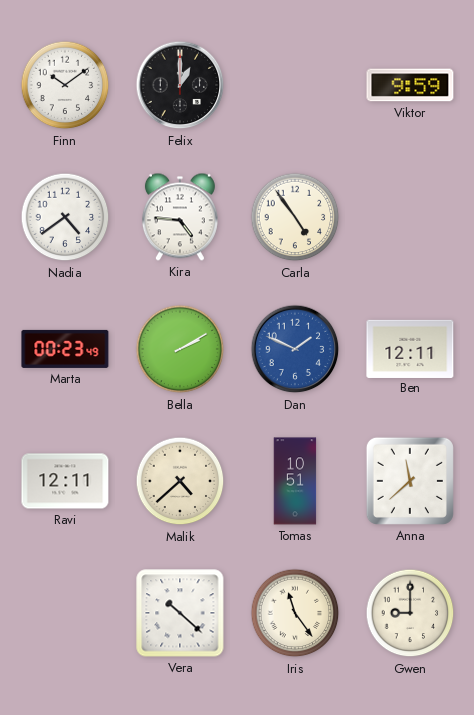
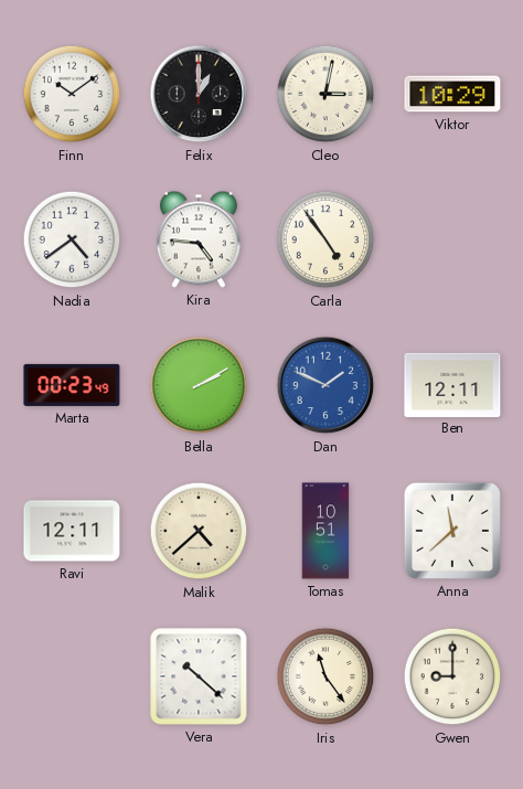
Cleo: none -> 3:02 (325, 94)
Viktor: 9:59 -> 10:29 (452, 94)
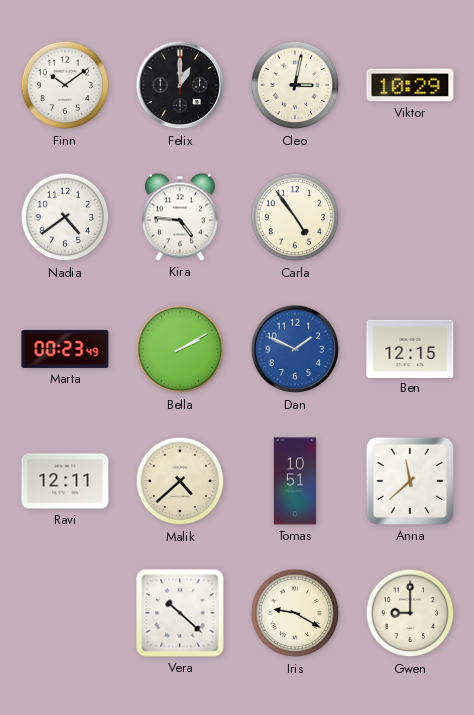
Ben: 12:11 -> 12:15 (410, 348)
Iris: 11:24 -> 9:20 (295, 613)
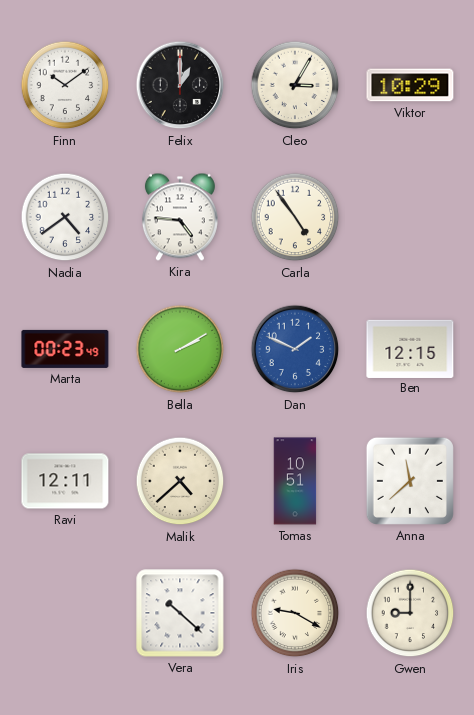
Cleo: 3:02 -> 3:05 (295, 85)
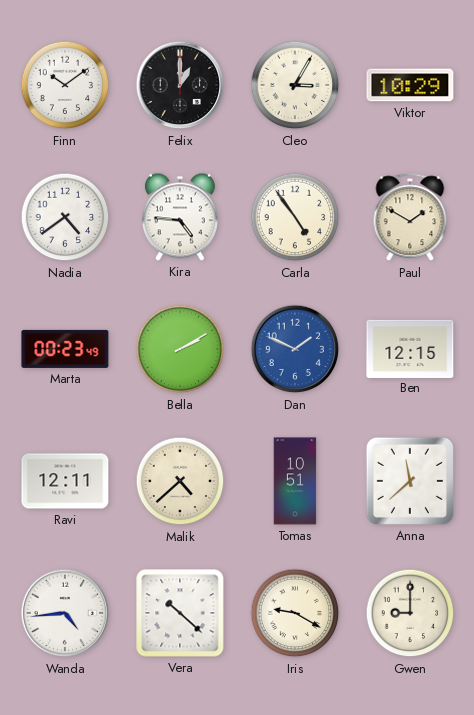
Paul: none -> 1:50 (410, 218)
Wanda: none -> 4:44 (65, 613)
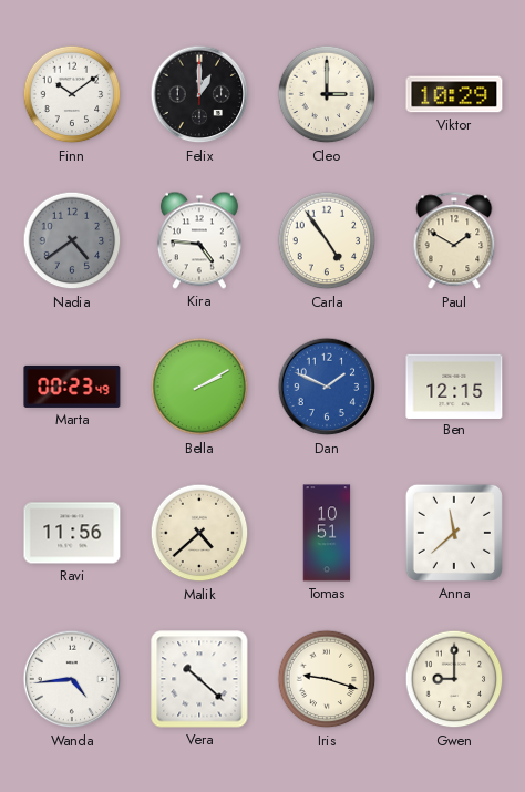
Cleo: 3:05 -> 3:00 (327, 94)
Nadia dial: white -> grey (72, 240)
Ravi: 12:11 -> 11:56 (72, 533)
Iris: 9:20 -> 9:18 (327, 679)
